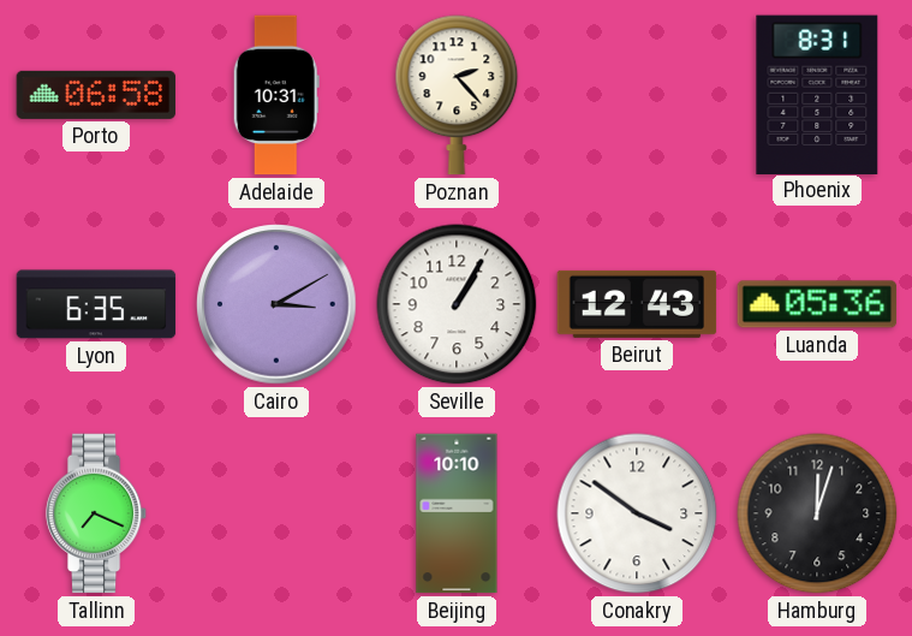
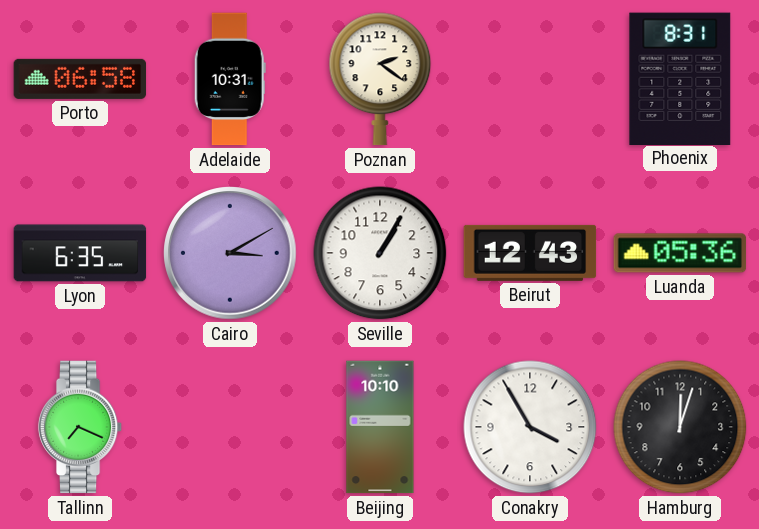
Poznan: 2:23 -> 2:21 (380, 79)
Conakry: 3:51 -> 3:55 (530, 427)
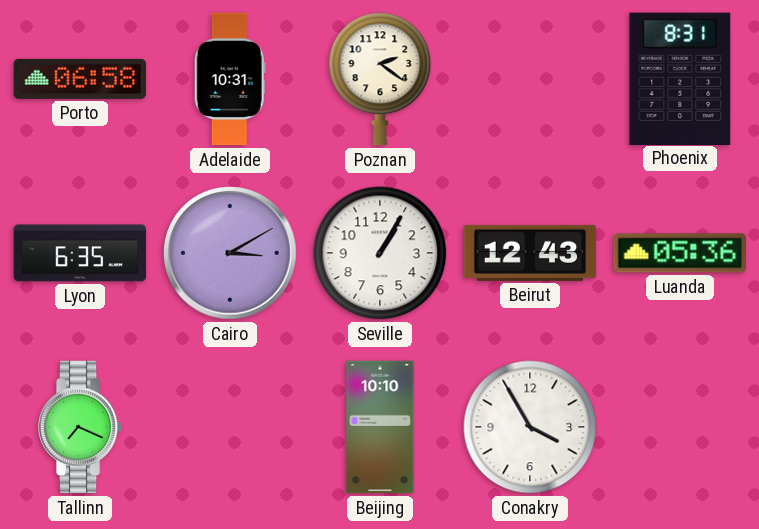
Hamburg: 12:03 -> none (680, 427)
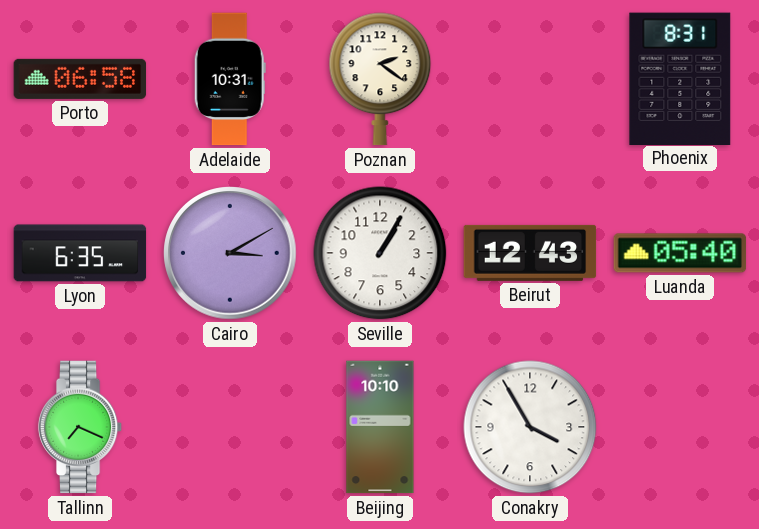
Luanda: 05:36 -> 05:40 (680, 253)
